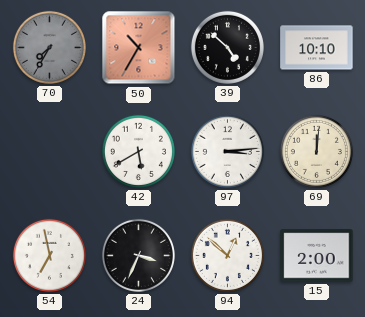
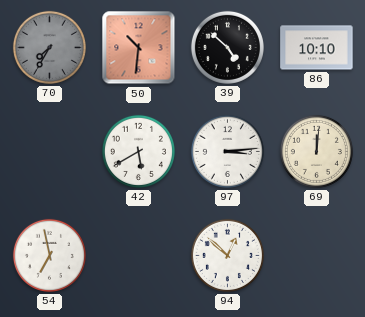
50: 10:35 -> 10:31 (139, 48)
24: 3:34 -> none (138, 255)
15: 2:00 -> none (317, 256)
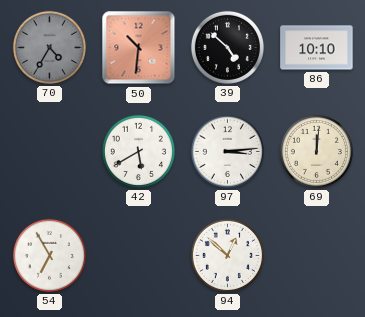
70: 7:35 -> 4:35 (49, 47)
54: 6:58 -> 6:55 (49, 255)
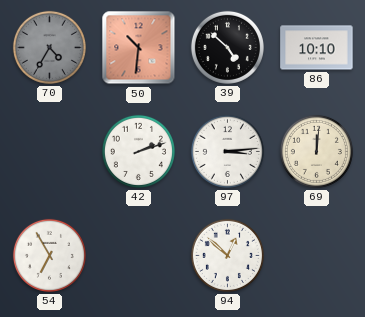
42: 5:40 -> 2:12 (138, 151)
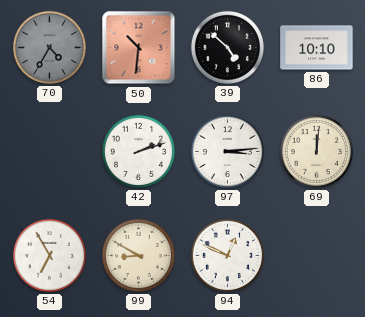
99: none -> 8:50 (138, 255)
94: 12:52 -> 12:49 (227, 255)
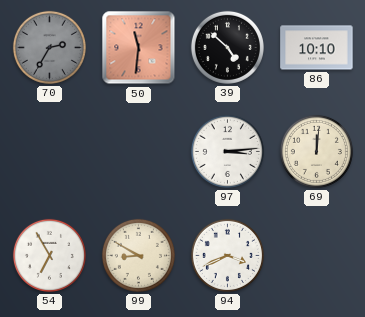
70: 4:35 -> 2:35 (49, 47)
50: 10:31 -> 11:31 (139, 48)
42: 2:12 -> none (138, 151)
94: 12:49 -> 3:41 (227, 255)
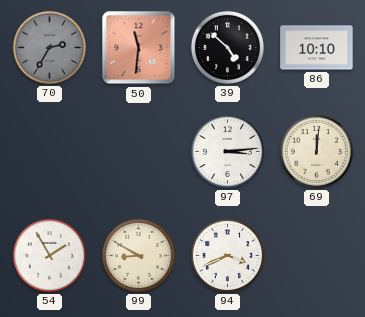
54: 6:55 -> 1:55 (49, 255)
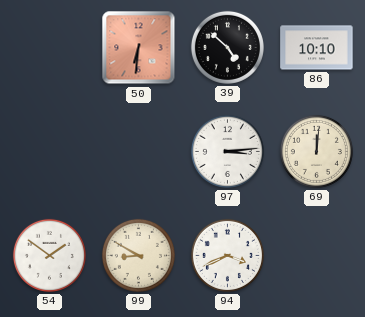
70: 2:35 -> none (49, 47)
50: 11:31 -> 6:31 (139, 48)
54: 1:55 -> 1:51 (49, 255)
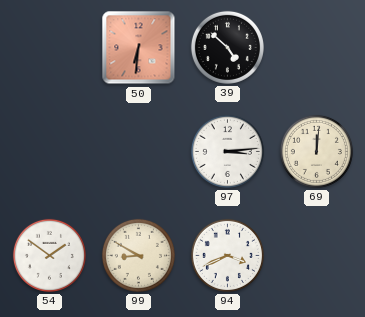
86: 10:10 -> none (317, 48)
